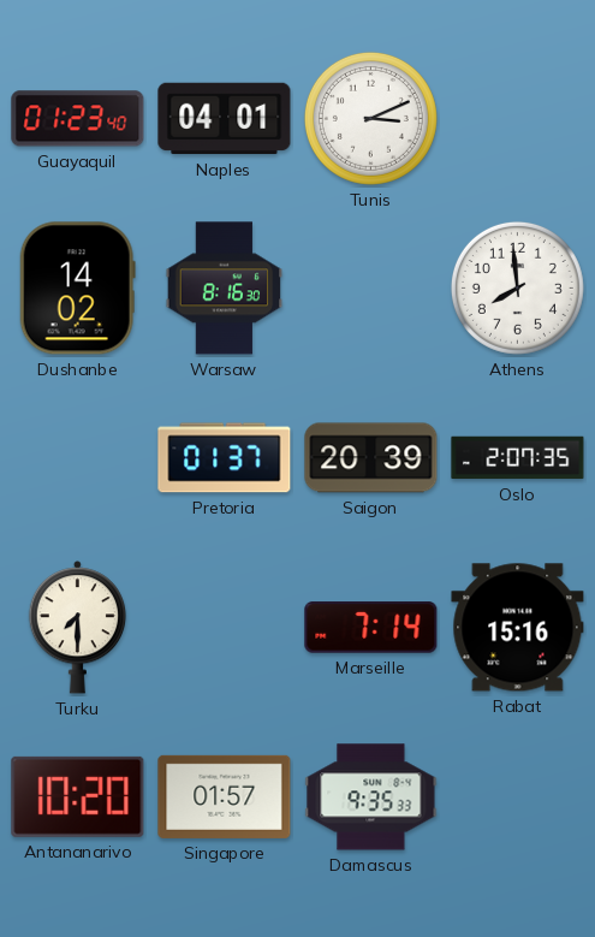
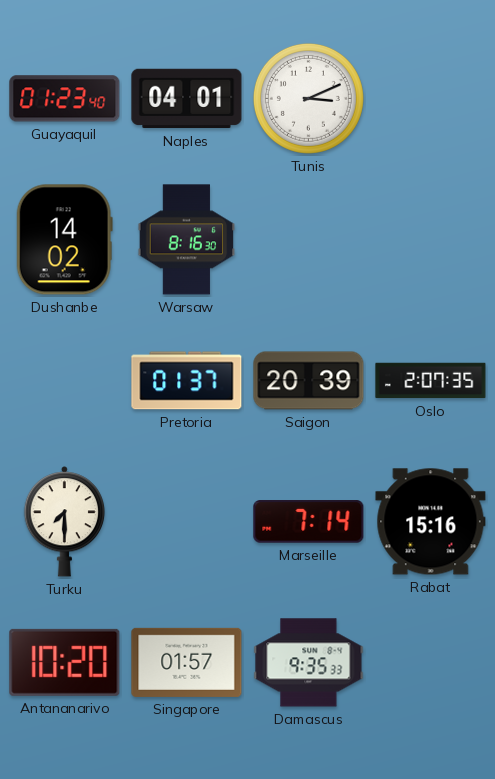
Athens: 7:59 -> none (517, 287)
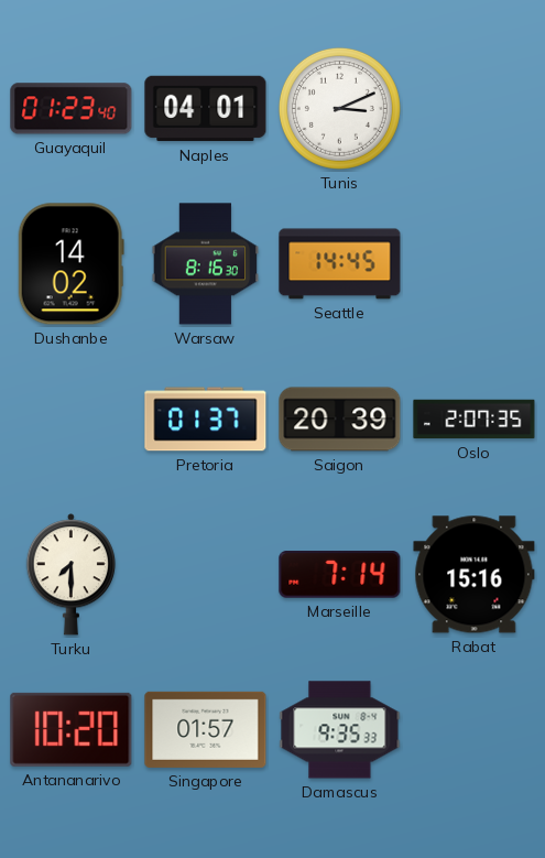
Seattle: none -> 14:45 (340, 264)
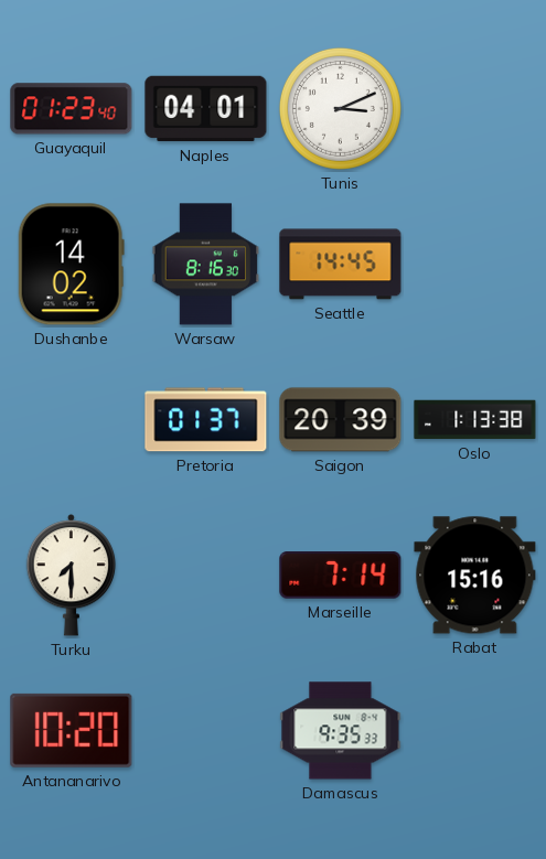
Oslo: 2:07 -> 1:13 (475, 420)
Singapore: 01:57 -> none (206, 729)
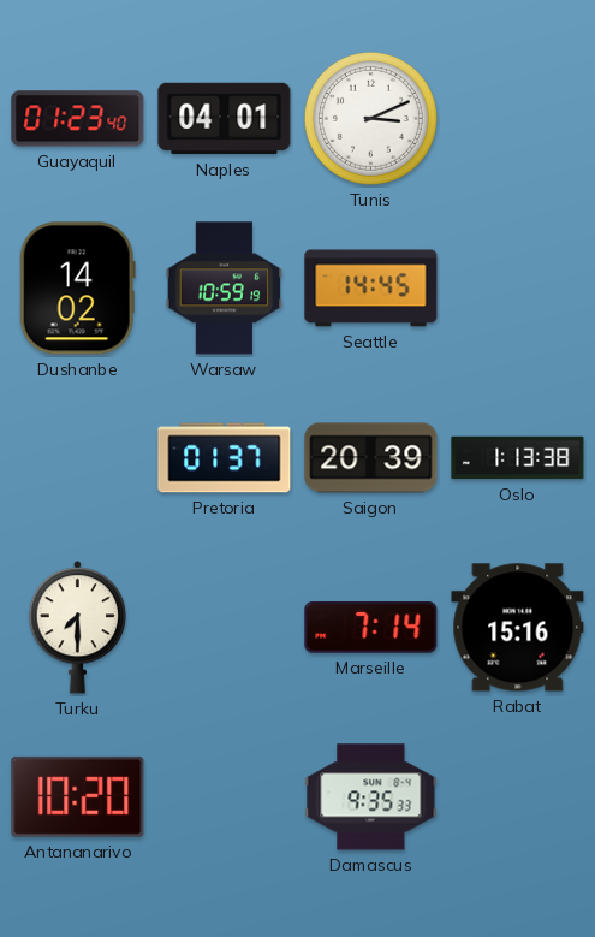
Warsaw: 8:16 -> 10:59 (225, 289)
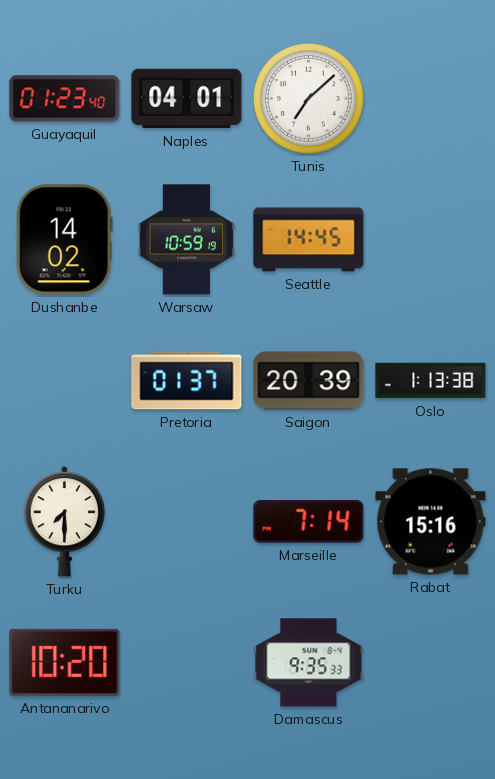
Tunis: 3:11 -> 7:08 (308, 98)
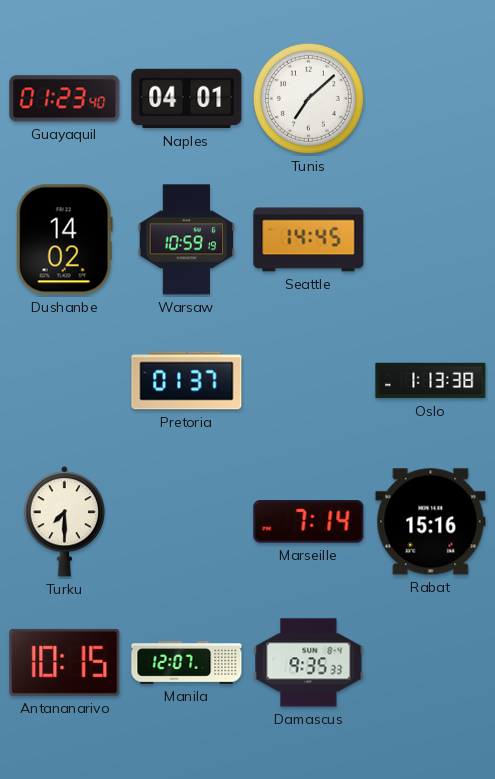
Saigon: 20:39 -> none (309, 381)
Antananarivo: 10:20 -> 10:15 (65, 662)
Manila: none -> 12:07 (187, 663)
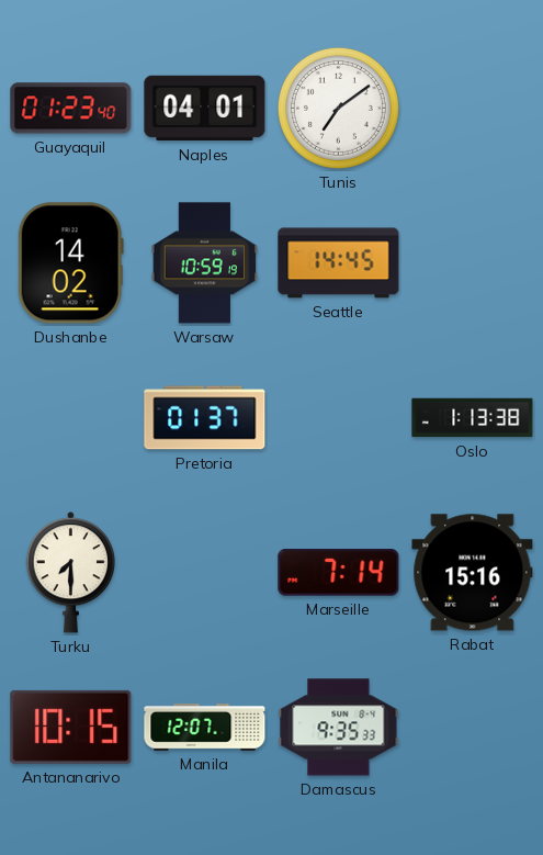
Tunis: 7:08 -> 7:09 (338, 108)
